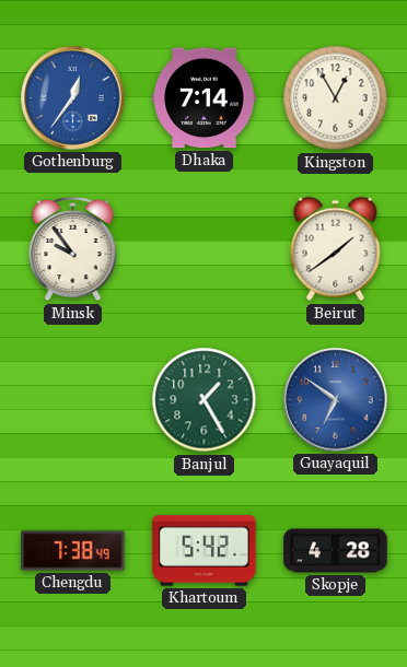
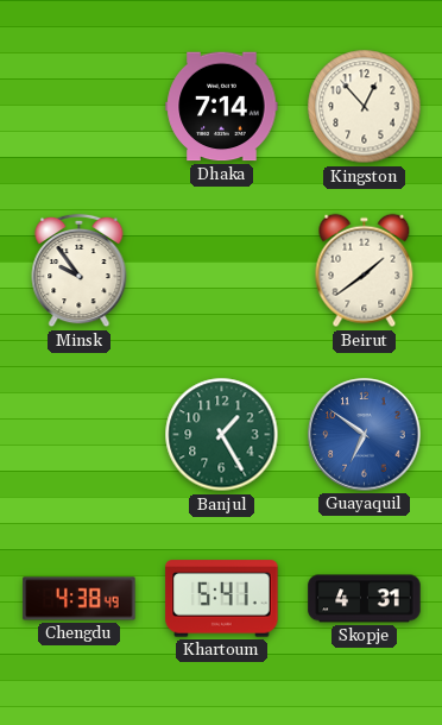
Gothenburg: 12:36 -> none (73, 98)
Kingston: 12:55 -> 12:53 (365, 107)
Chengdu: 7:38 -> 4:38 (80, 599)
Khartoum: 5:42 -> 5:41 (222, 599)
Skopje: 4:28 -> 4:31 (365, 599)
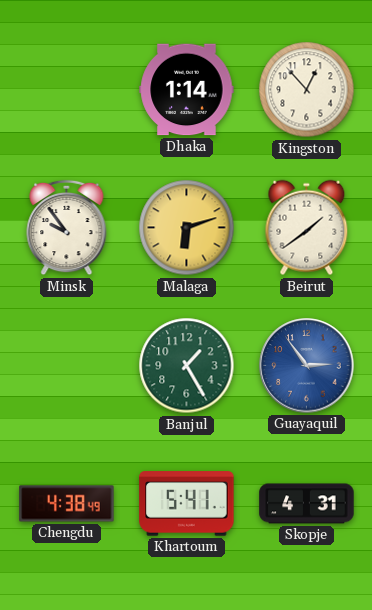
Dhaka: 7:14 -> 1:14 (187, 90)
Malaga: none -> 6:12 (187, 228)
Guayaquil: 6:51 -> 2:54 (307, 366)
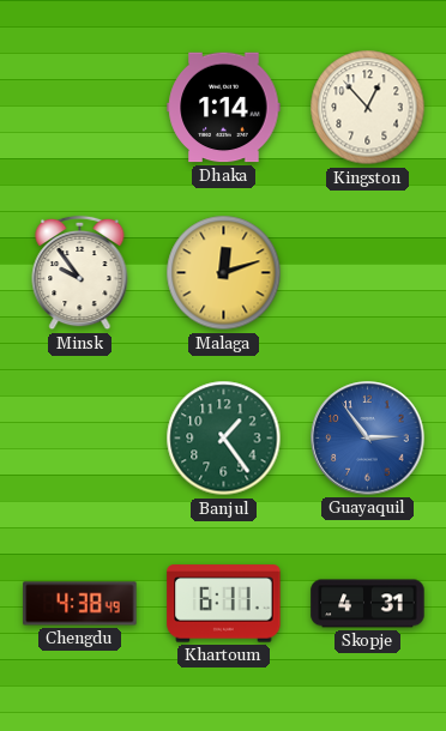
Malaga: 6:12 -> 12:12 (224, 273)
Beirut: 1:39 -> none (307, 228)
Banjul: 1:25 -> 1:24 (224, 439)
Khartoum: 5:41 -> 6:11 (224, 604)
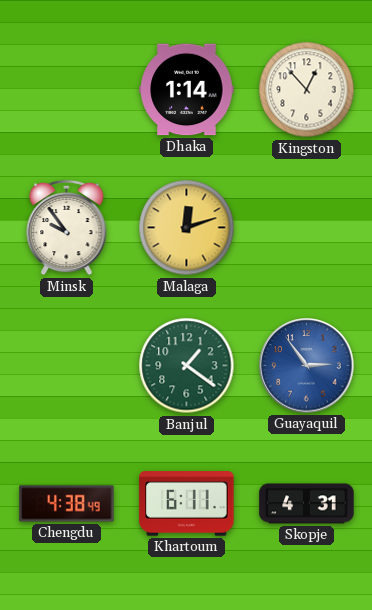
Banjul: 1:24 -> 1:21 (187, 366)
